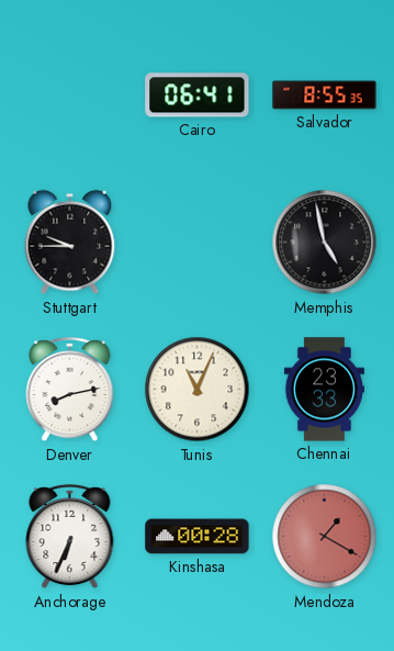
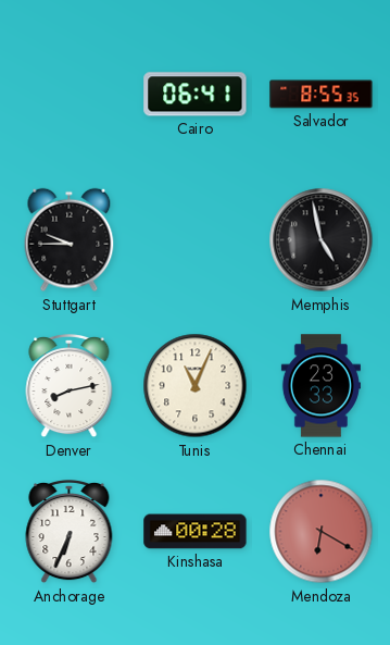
Mendoza: 1:20 -> 6:20 (322, 532)
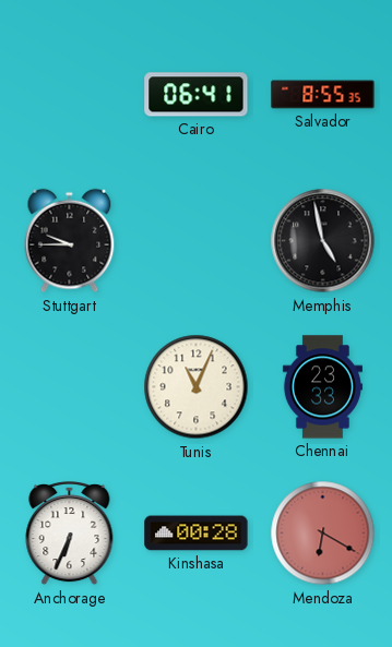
Denver: 8:13 -> none (70, 386)
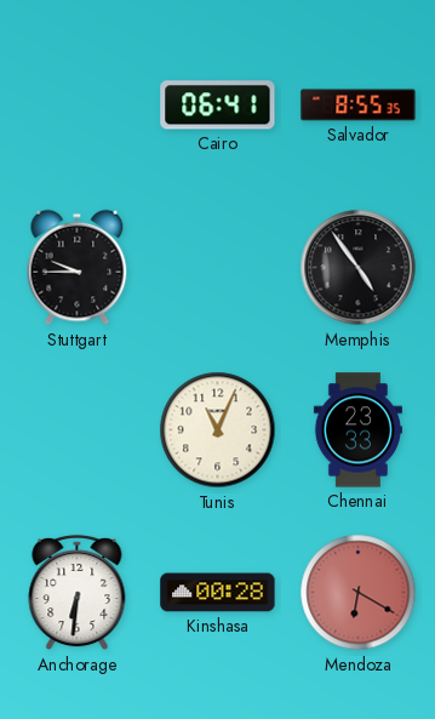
Memphis: 4:58 -> 4:54 (359, 268)
Anchorage: 6:34 -> 6:31 (78, 593)
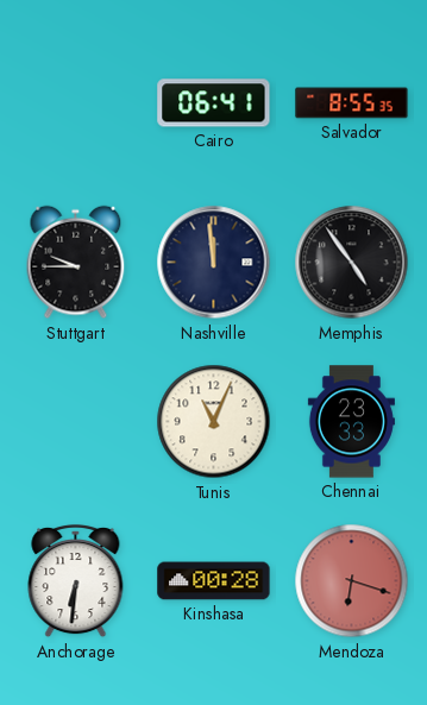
Nashville: none -> 11:59 (214, 263)
Mendoza: 6:20 -> 6:18 (352, 581)
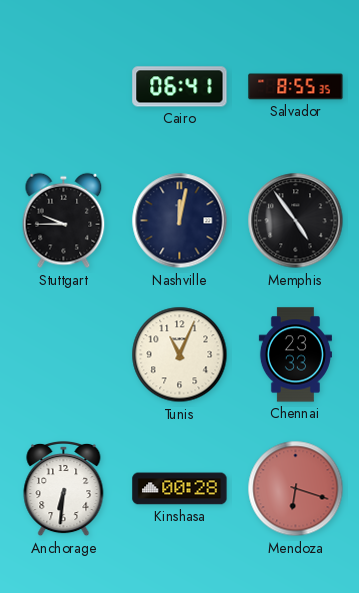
Nashville: 11:59 -> 12:02 (180, 221)
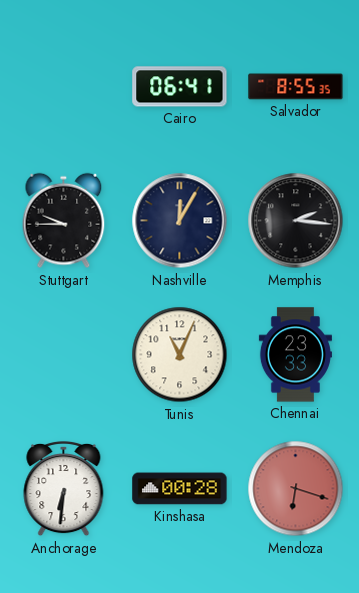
Nashville: 12:02 -> 12:05 (180, 221)
Memphis: 4:54 -> 2:16 (296, 221)
